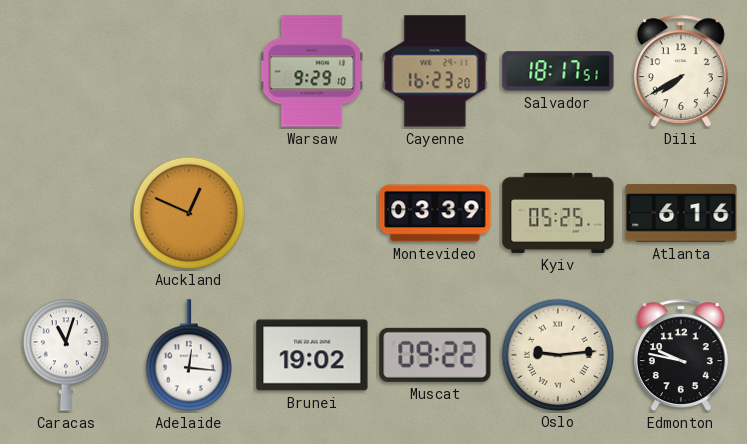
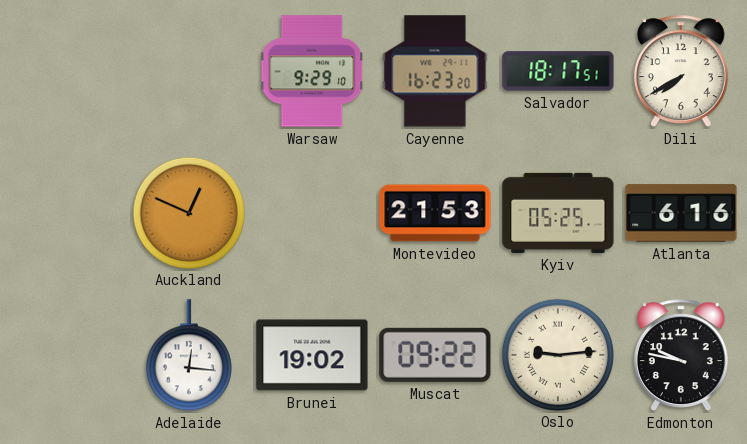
Montevideo: 03:39 -> 21:53 (435, 213)
Caracas: 11:03 -> none (66, 355)
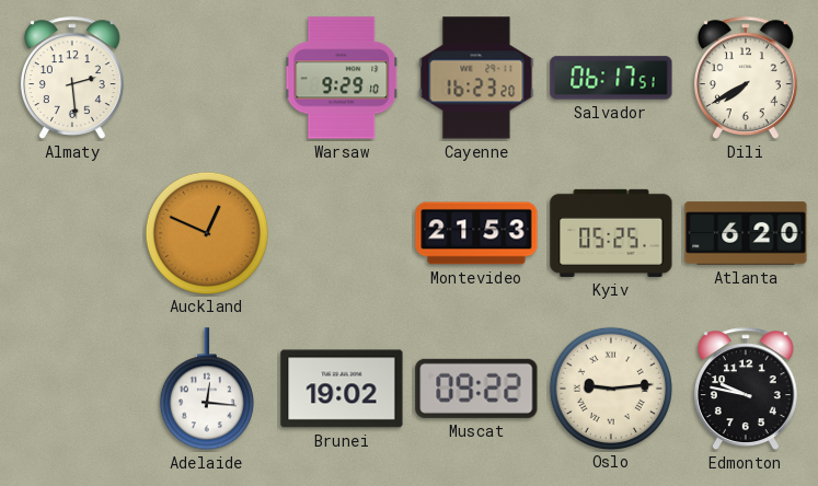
Almaty: none -> 2:29 (72, 78)
Salvador: 18:17 -> 06:17 (611, 78)
Atlanta: 6:16 -> 6:20 (746, 233)
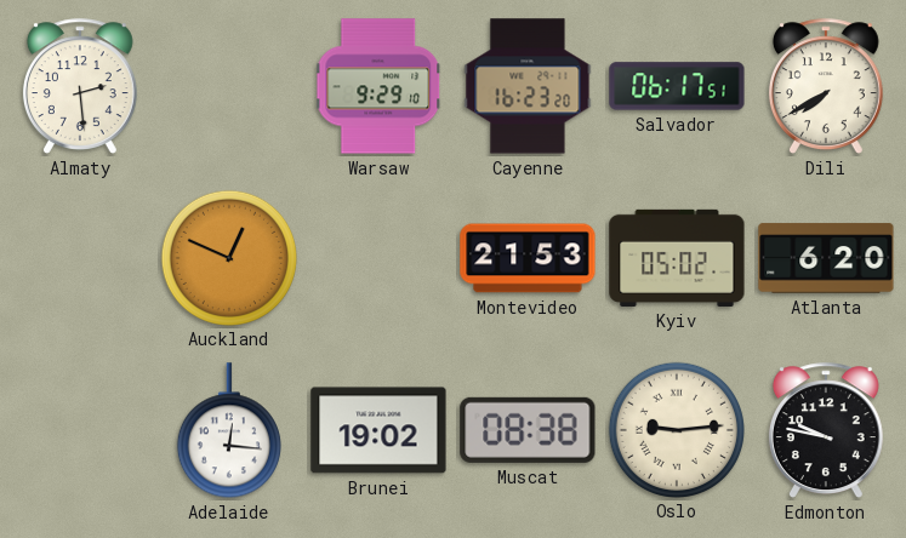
Kyiv: 05:25 -> 05:02 (677, 258)
Muscat: 09:22 -> 08:38 (528, 430)
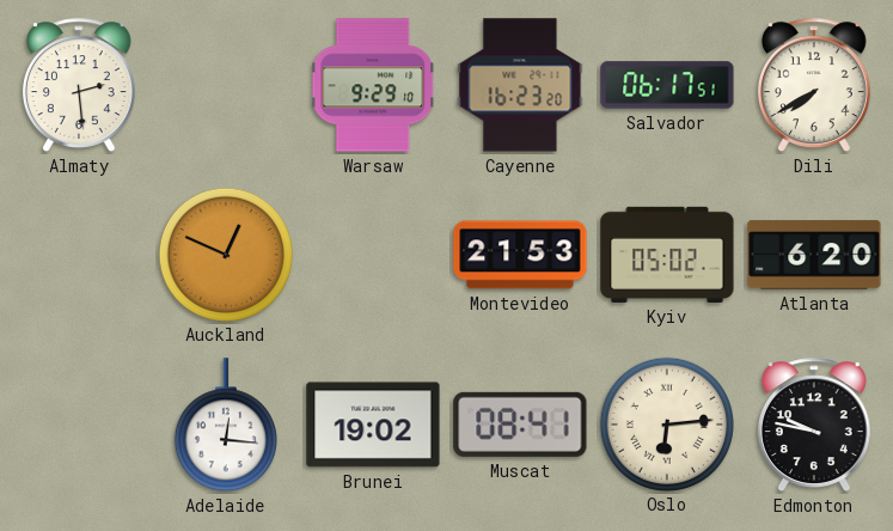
Muscat: 08:38 -> 08:41 (520, 425)
Oslo: 9:14 -> 6:14 (666, 423)
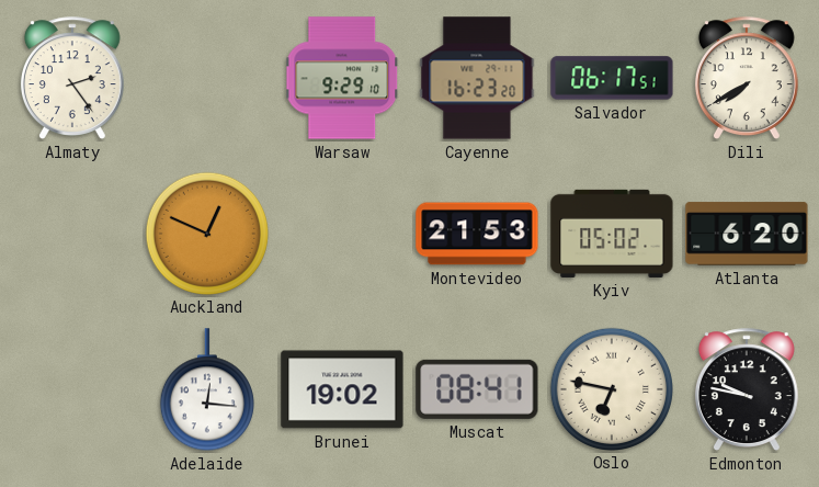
Almaty: 2:29 -> 2:24 (72, 78)
Oslo: 6:14 -> 6:47 (611, 388)
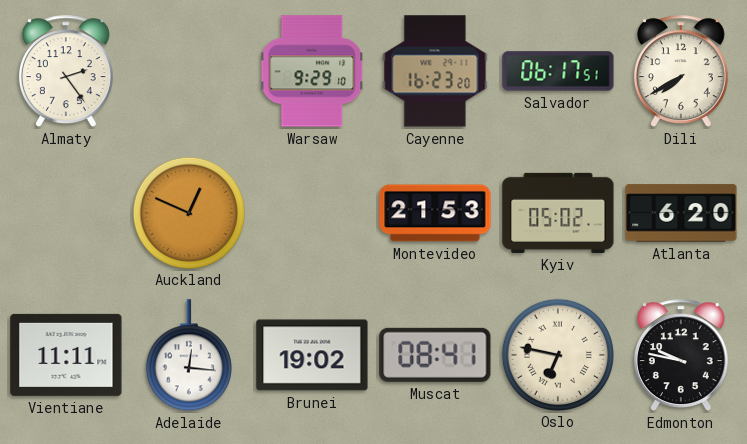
Vientiane: none -> 11:11 (66, 355)
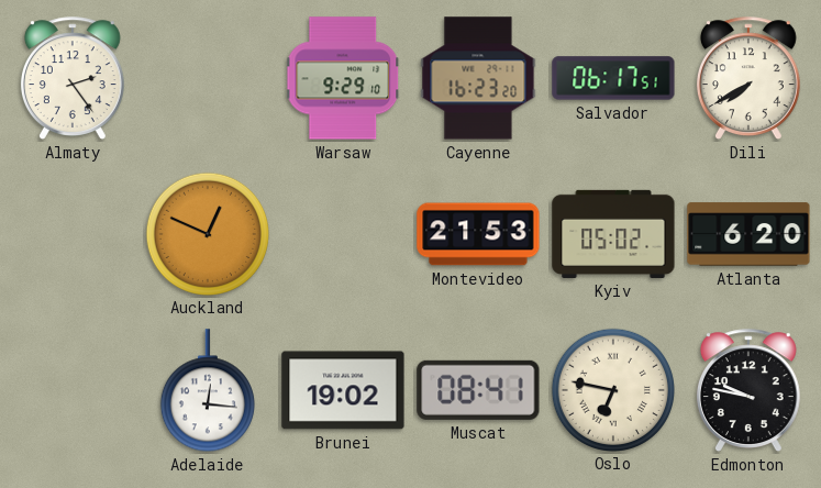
Vientiane: 11:11 -> none (66, 355)
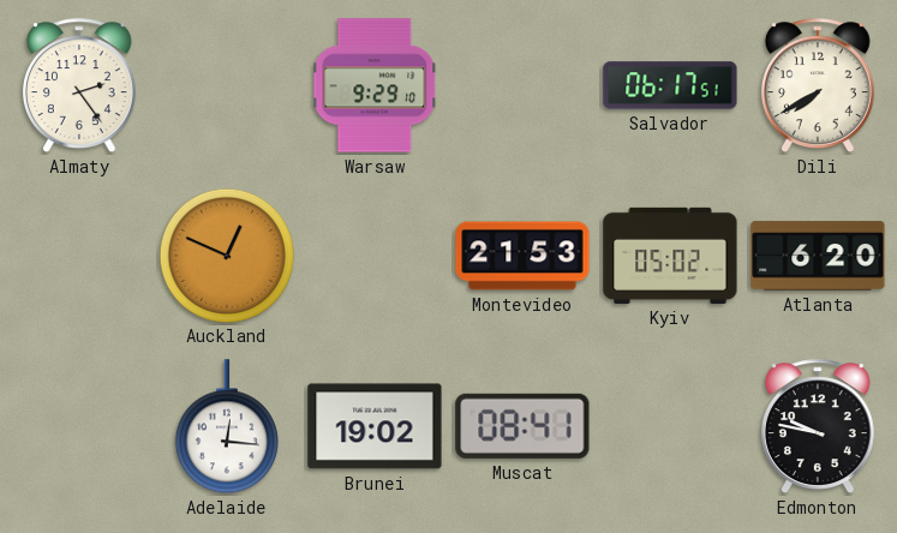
Cayenne: 16:23 -> none (478, 78)
Oslo: 6:47 -> none (612, 389)
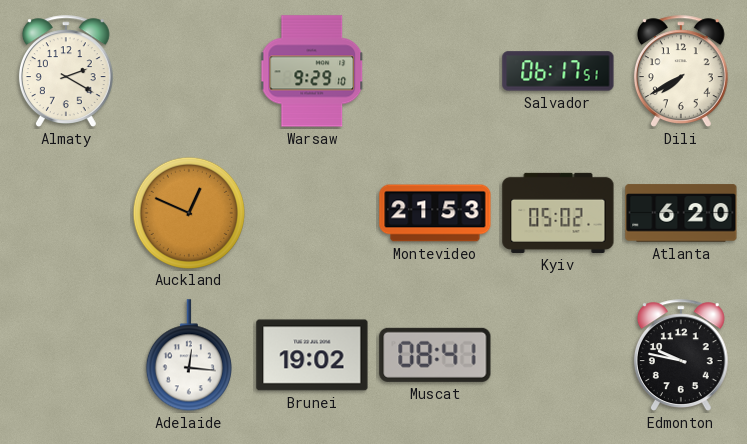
Almaty: 2:24 -> 2:20 (66, 71)
